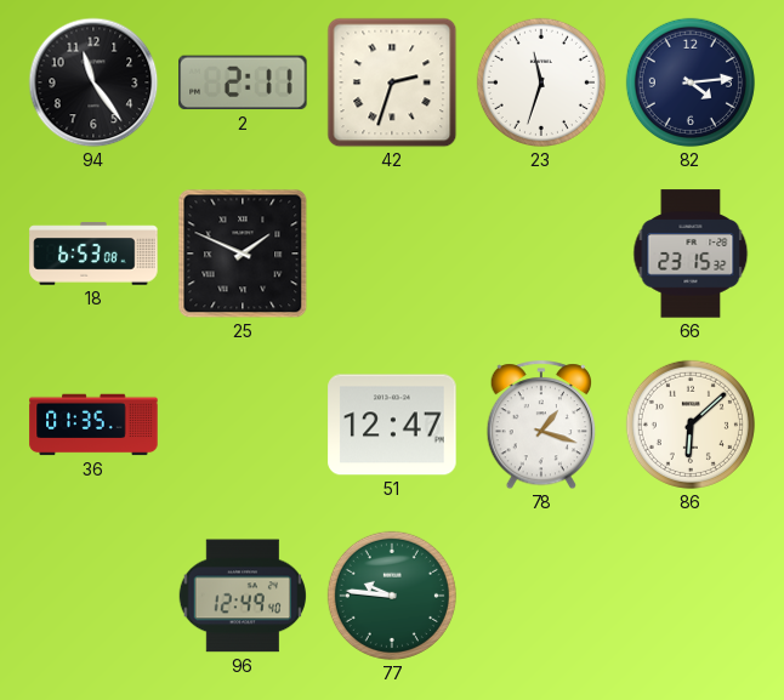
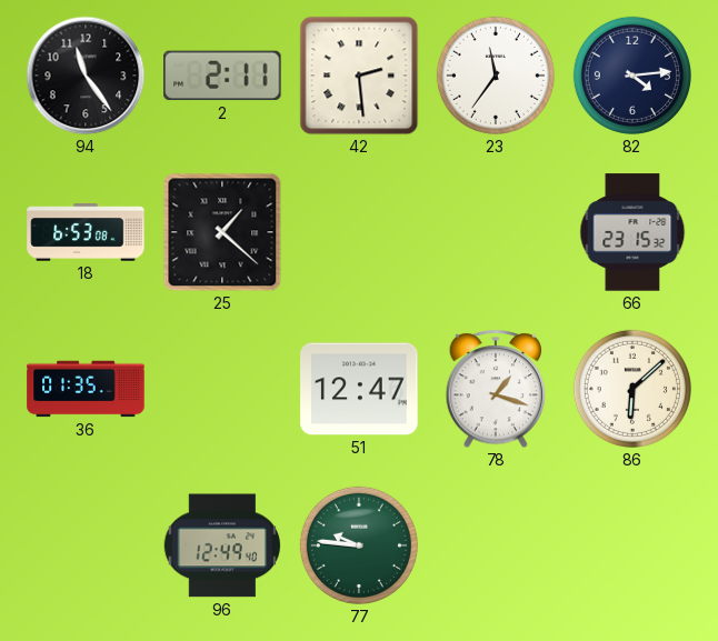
42: 2:33 -> 2:29 (359, 76)
23: 11:33 -> 11:36 (496, 76)
25: 1:49 -> 1:22 (222, 232)
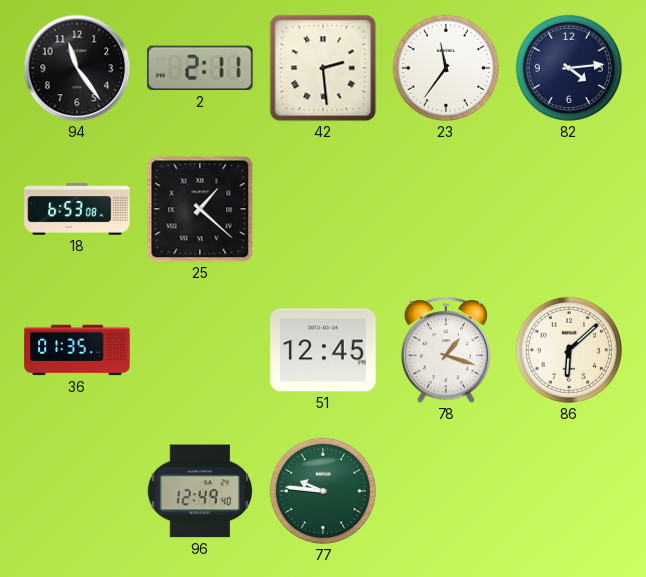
66: 23:15 -> none (632, 232)
51: 12:47 -> 12:45 (323, 350)
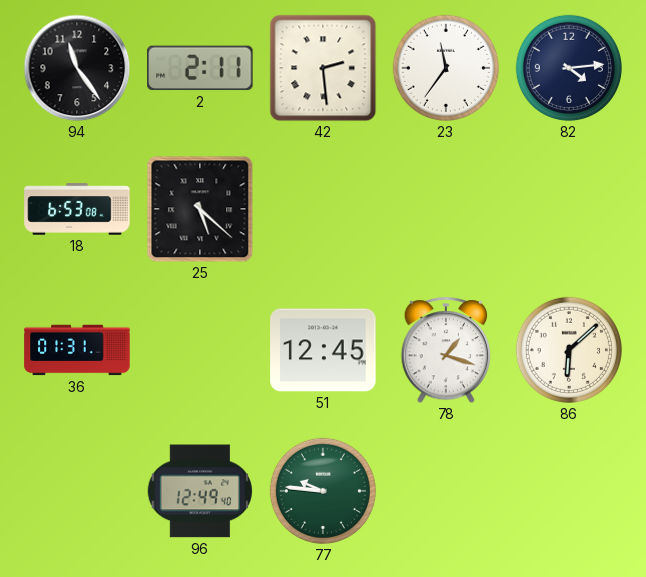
25: 1:22 -> 5:22 (200, 209)
36: 01:35 -> 01:31 (77, 350)
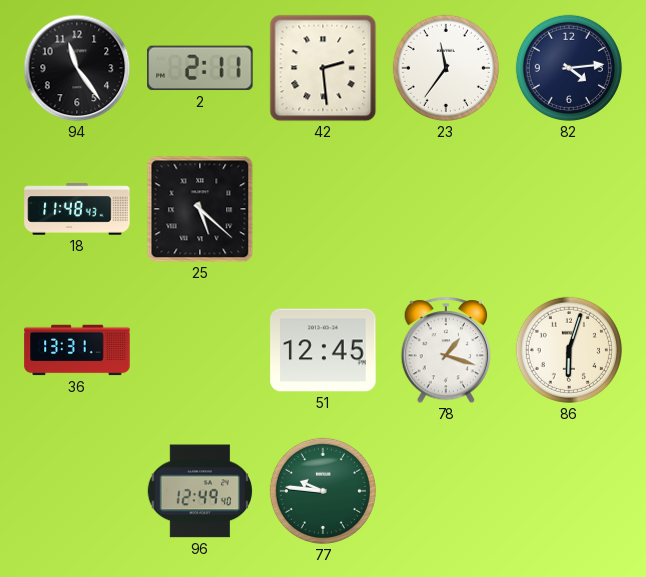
18: 6:53 -> 11:48 (77, 209)
36: 01:31 -> 13:31 (77, 350)
86: 6:08 -> 6:03 (569, 350)
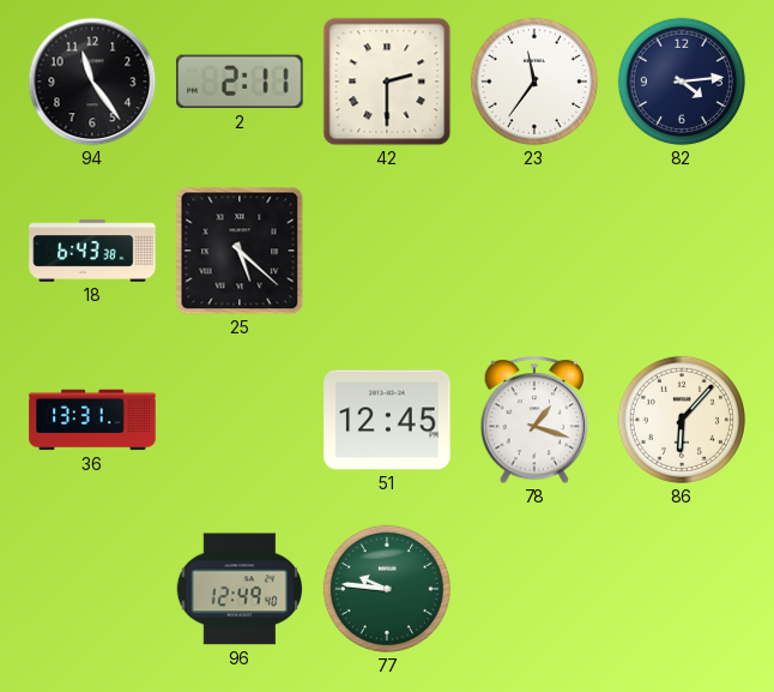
42: 2:29 -> 2:30 (387, 82)
18: 11:48 -> 6:43 (92, 251)
86: 6:03 -> 6:07 (682, 420)
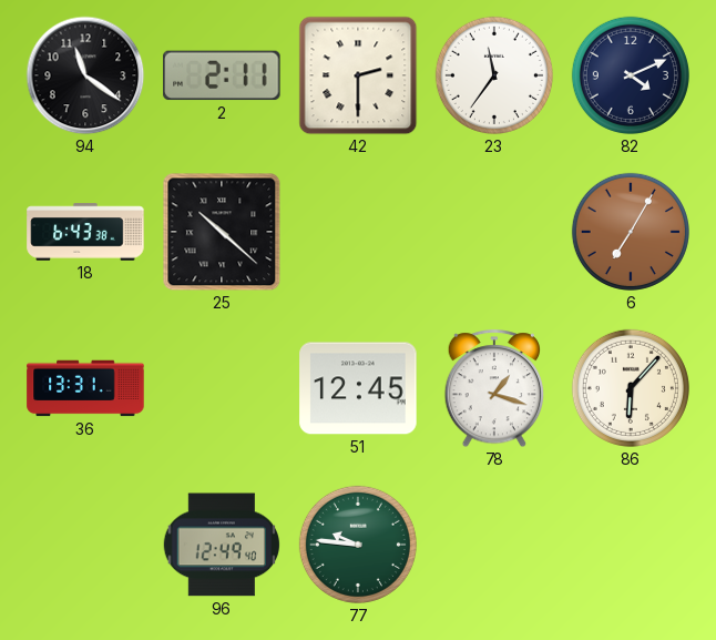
94: 11:24 -> 11:21 (85, 75)
82: 4:14 -> 4:11 (631, 75)
25: 5:22 -> 10:22 (222, 232)
6: none -> 7:05 (631, 232)
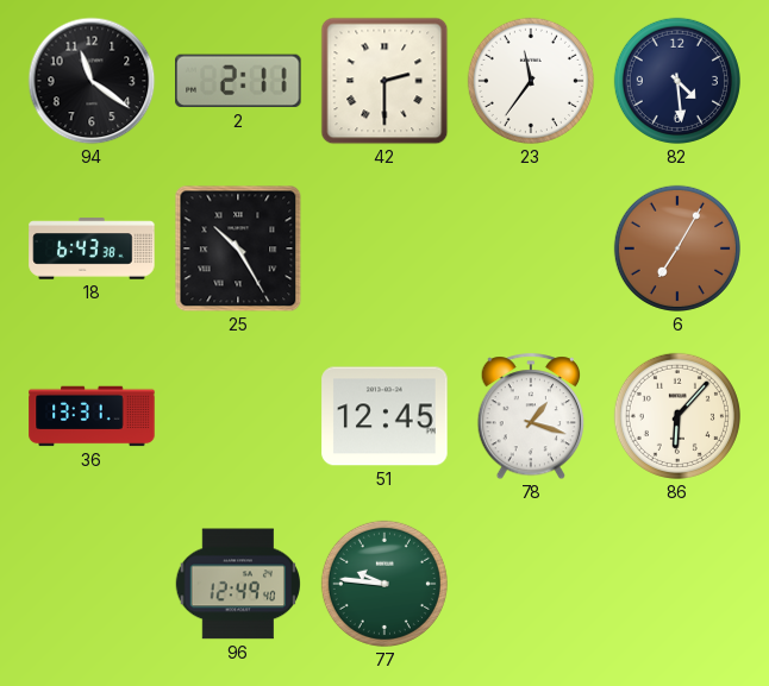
82: 4:11 -> 4:29 (677, 81)
25: 10:22 -> 10:25 (238, 248)
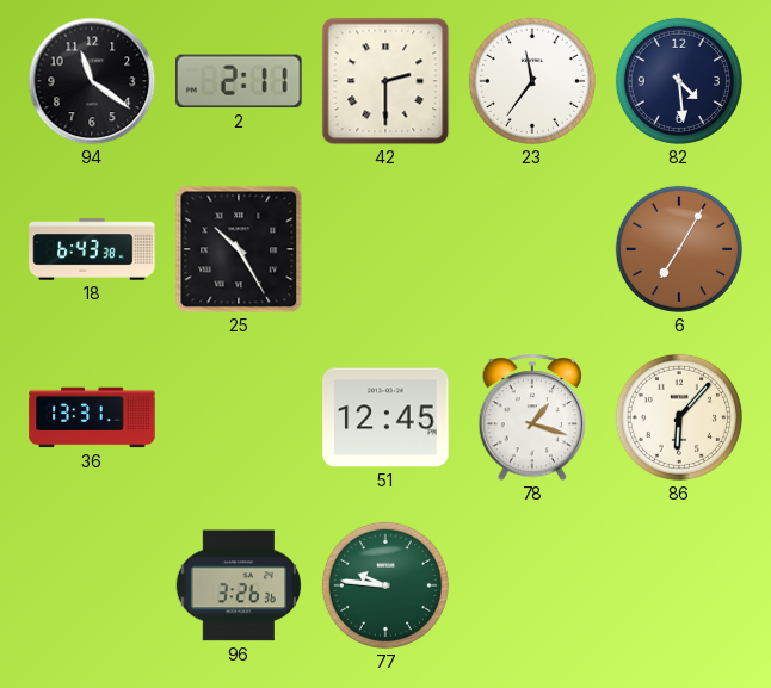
96: 12:49 -> 3:26 (238, 585)
